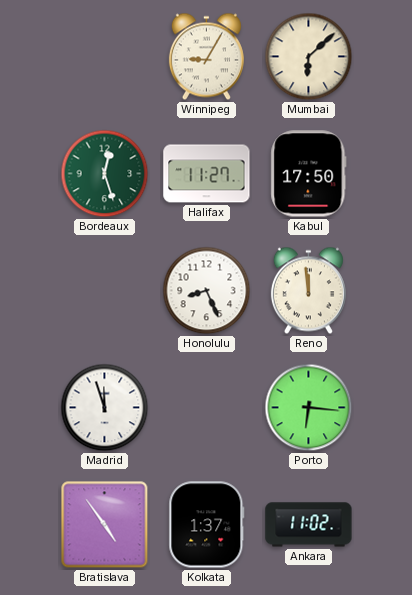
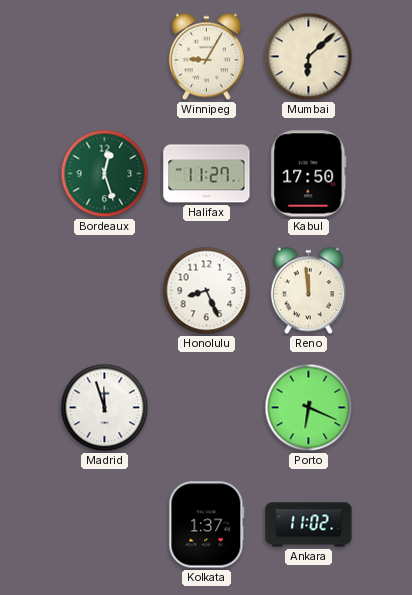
Porto: 6:16 -> 6:19 (309, 408)
Bratislava: 4:54 -> none (105, 525)
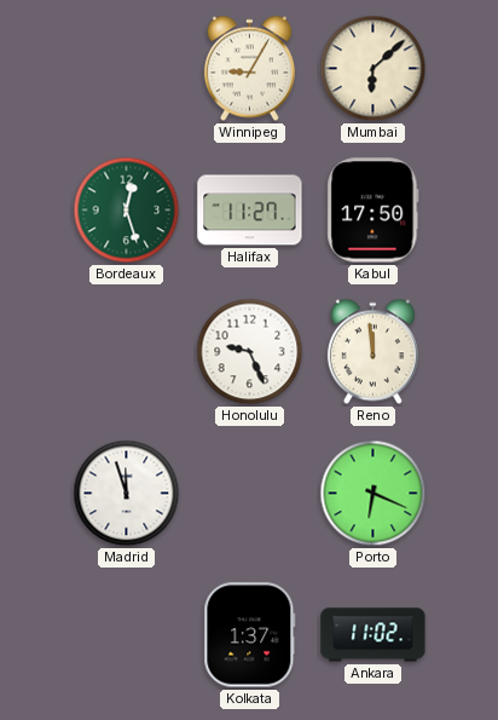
Honolulu: 8:26 -> 9:26 (250, 352)
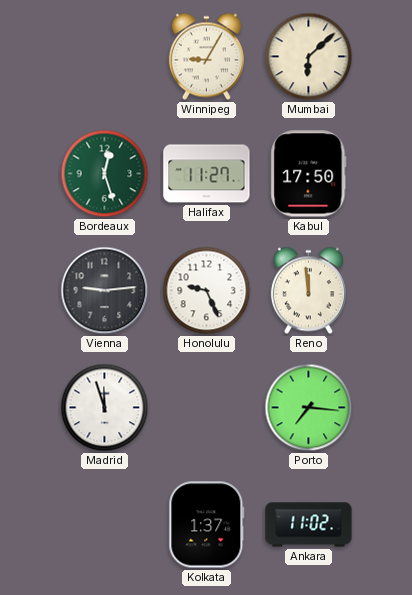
Vienna: none -> 9:14 (105, 291)
Porto: 6:19 -> 7:16 (309, 408)
